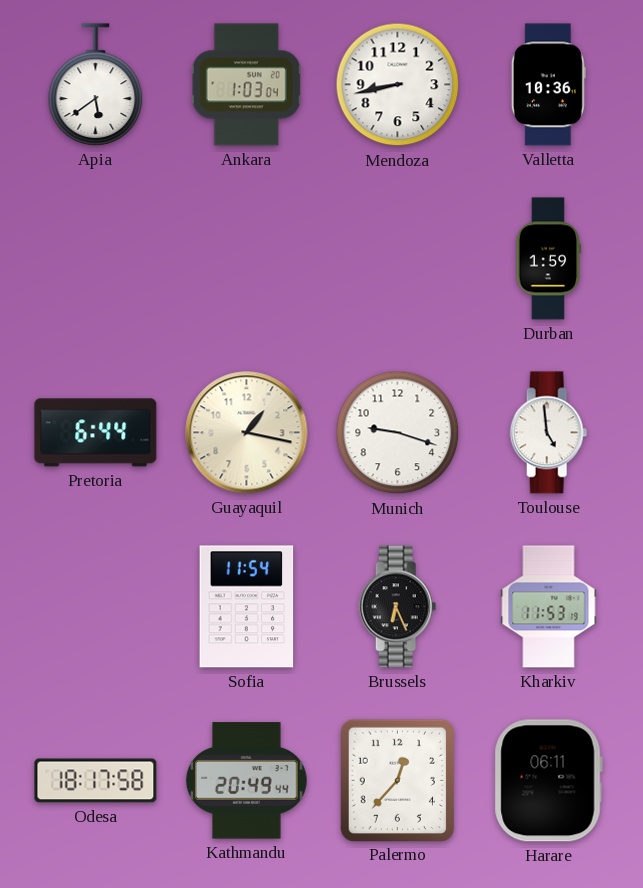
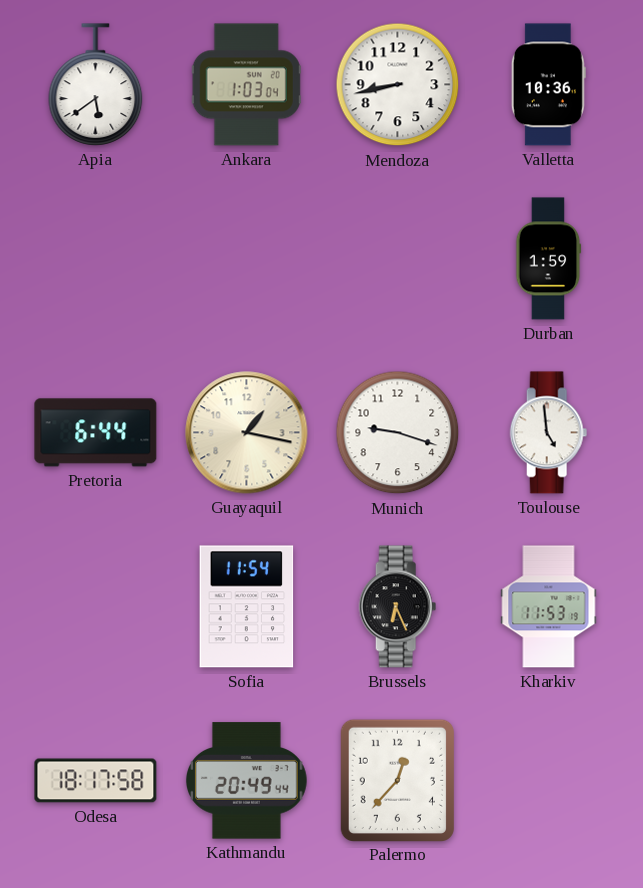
Harare: 06:11 -> none (548, 781)
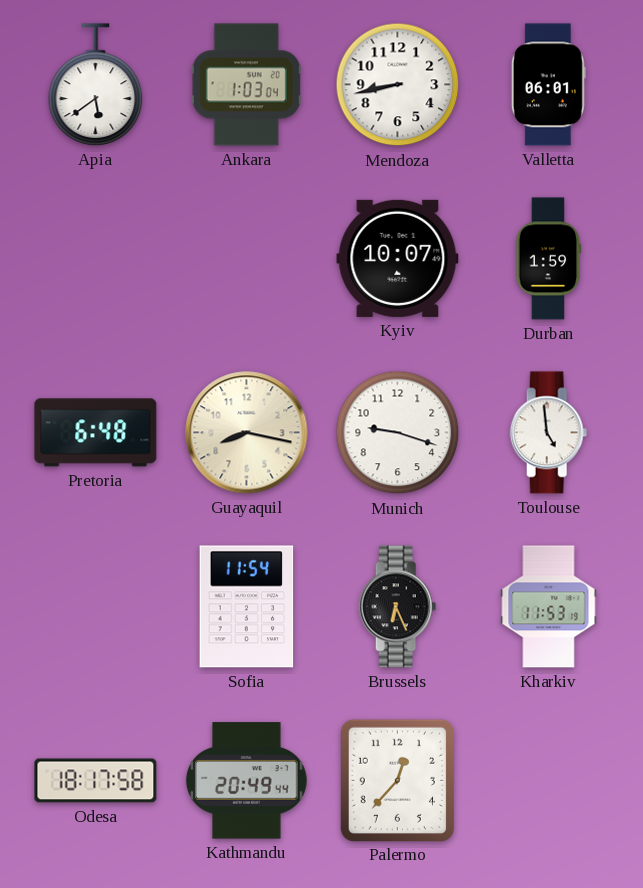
Valletta: 10:36 -> 06:01 (548, 85)
Kyiv: none -> 10:07 (398, 258)
Pretoria: 6:44 -> 6:48 (96, 433)
Guayaquil: 1:17 -> 8:17 (247, 433)
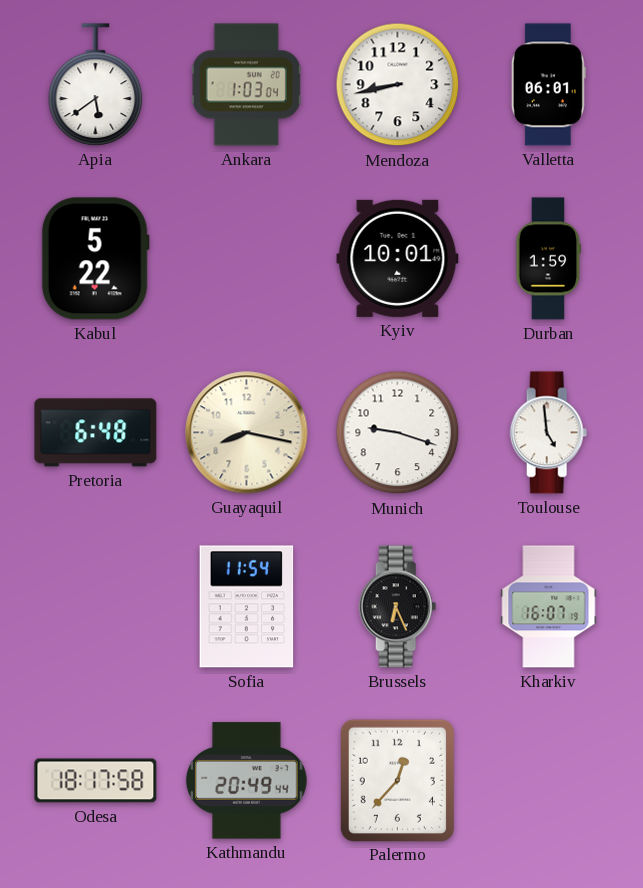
Kabul: none -> 5:22 (95, 259)
Kyiv: 10:07 -> 10:01 (398, 258)
Kharkiv: 11:53 -> 16:07 (549, 607)
